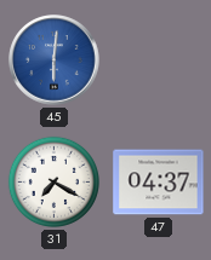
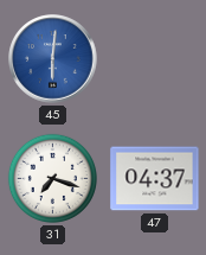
31: 7:20 -> 7:18 (52, 178)
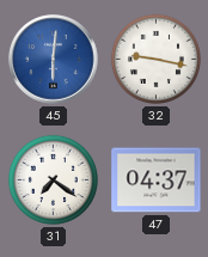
32: none -> 9:17 (155, 59)
31: 7:18 -> 7:21 (53, 179)
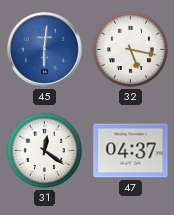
32: 9:17 -> 5:17 (130, 49)
31: 7:21 -> 12:21 (44, 150)
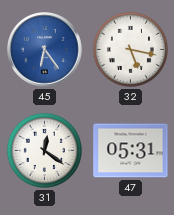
45: 6:01 -> 6:24 (45, 50)
47: 04:37 -> 05:31 (131, 151)
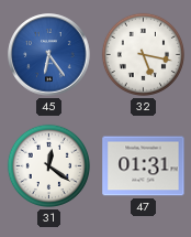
47: 05:31 -> 01:31 (144, 166)
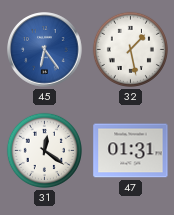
32: 5:17 -> 1:28 (130, 49)
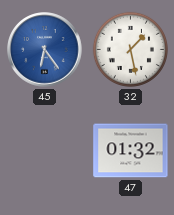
31: 12:21 -> none (44, 150)
47: 01:31 -> 01:32 (131, 151)
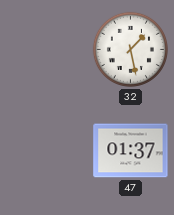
45: 6:24 -> none (45, 50)
47: 01:32 -> 01:37 (131, 151)
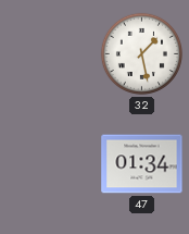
47: 01:37 -> 01:34 (142, 164)
